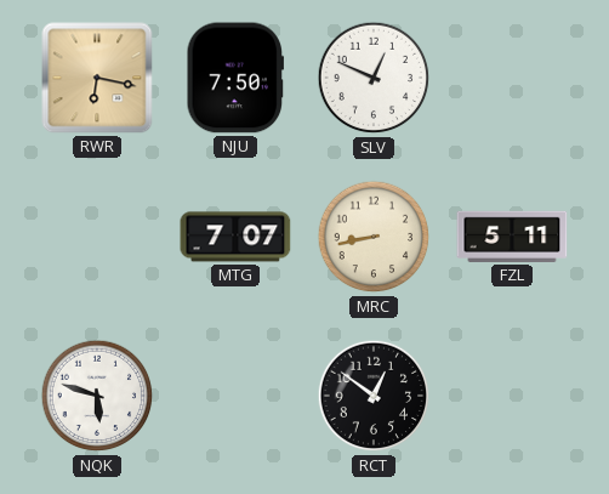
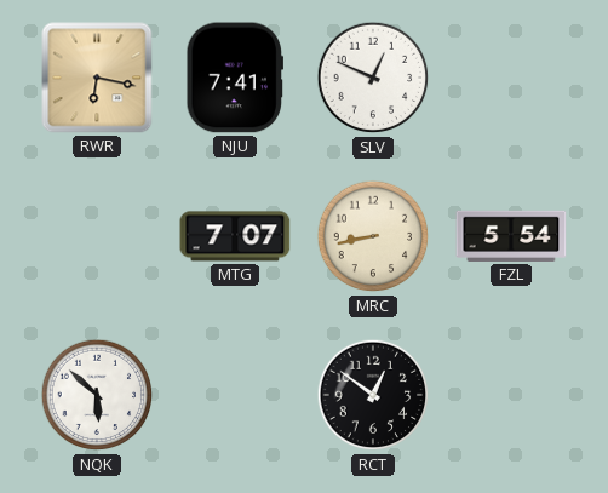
NJU: 7:50 -> 7:41 (235, 78)
FZL: 5:11 -> 5:54 (511, 236)
NQK: 5:48 -> 5:52 (97, 395)
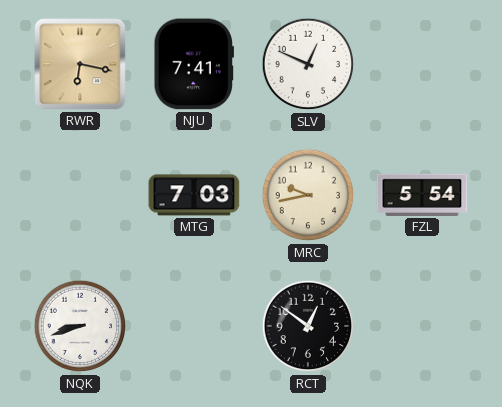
MTG: 7:07 -> 7:03 (194, 195)
MRC: 8:43 -> 9:43 (308, 195)
NQK: 5:52 -> 8:42 (80, 326)
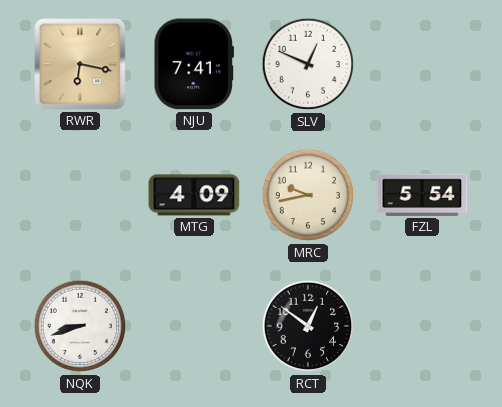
MTG: 7:03 -> 4:09 (194, 195)
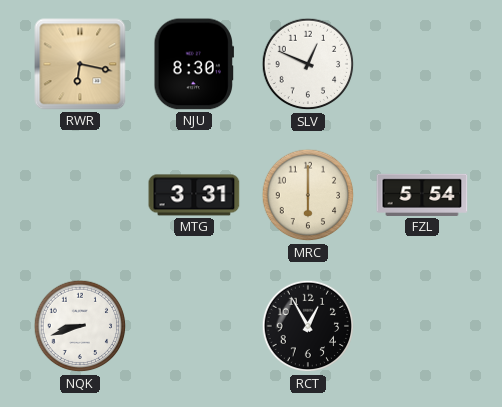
NJU: 7:41 -> 8:30 (194, 64)
MTG: 4:09 -> 3:31 (194, 195)
MRC: 9:43 -> 6:00 (308, 195)
RCT: 12:51 -> 12:55 (308, 326)
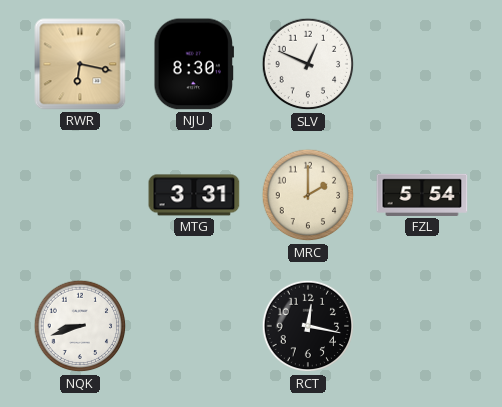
MRC: 6:00 -> 2:00 (308, 195)
RCT: 12:55 -> 12:17 (308, 326)
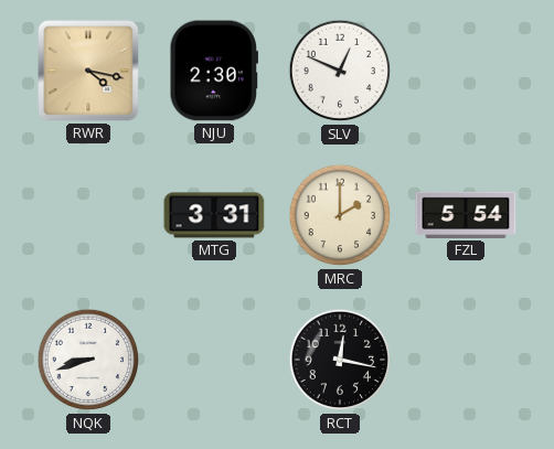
RWR: 6:17 -> 4:17 (88, 71)
NJU: 8:30 -> 2:30 (214, 71)
